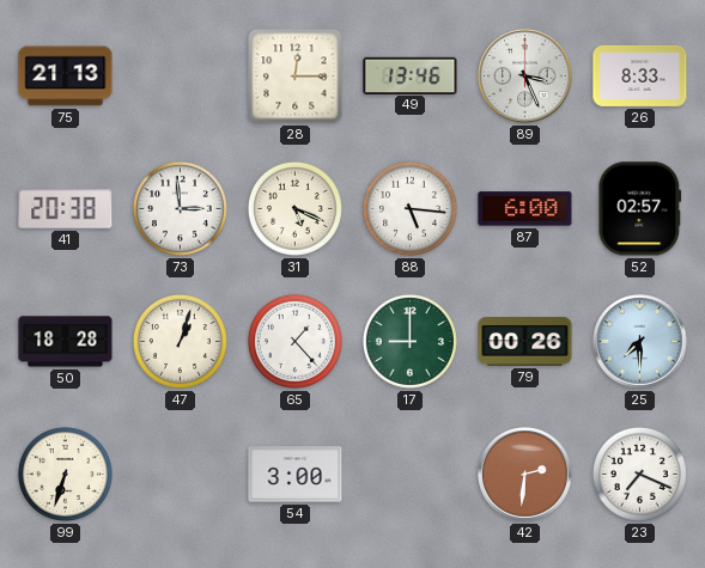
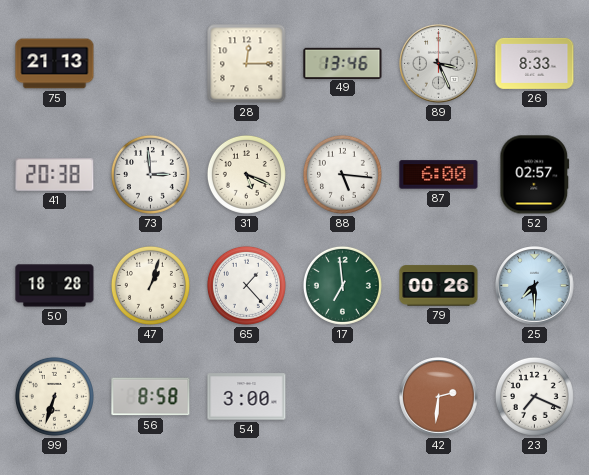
17: 9:00 -> 6:59 (342, 285)
56: none -> 8:58 (151, 397)
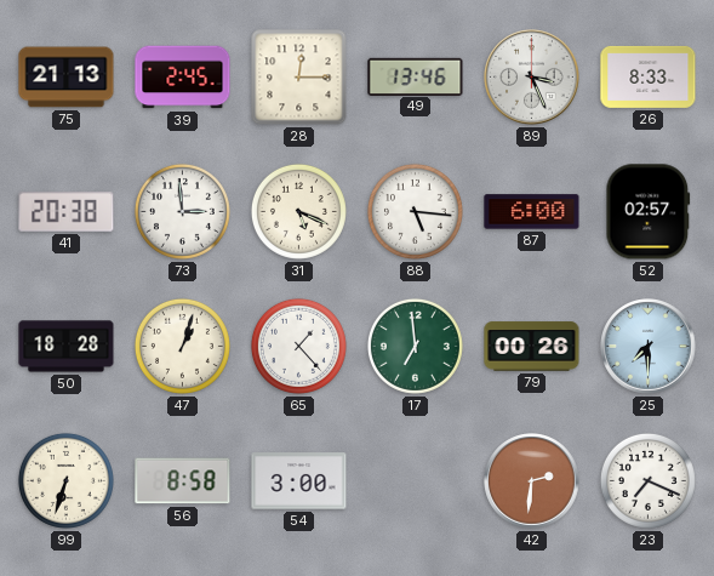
39: none -> 2:45 (183, 78)
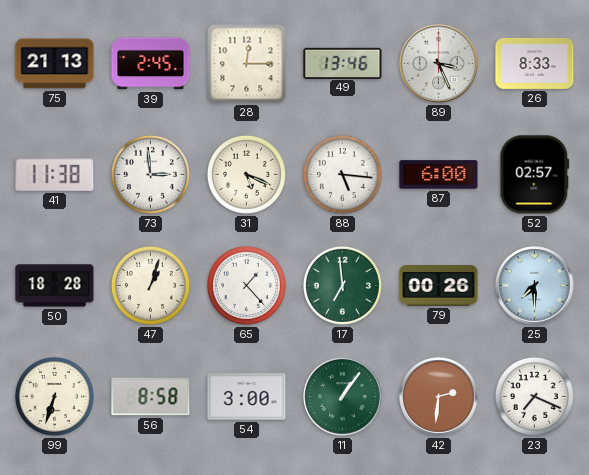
41: 20:38 -> 11:38 (55, 174)
11: none -> 1:06 (343, 397)
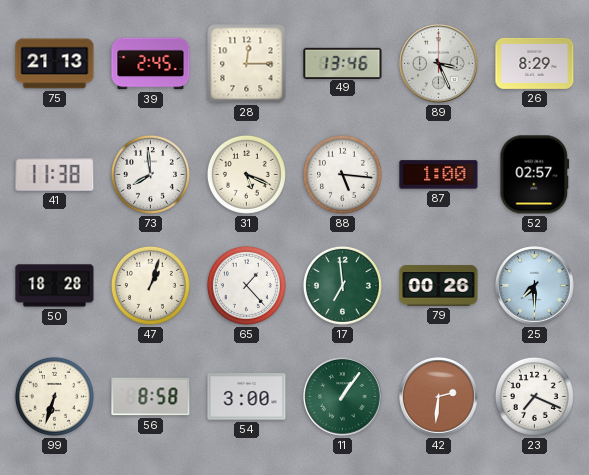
26: 8:33 -> 8:29 (535, 63)
73: 2:59 -> 7:59 (150, 174)
87: 6:00 -> 1:00 (439, 175)
